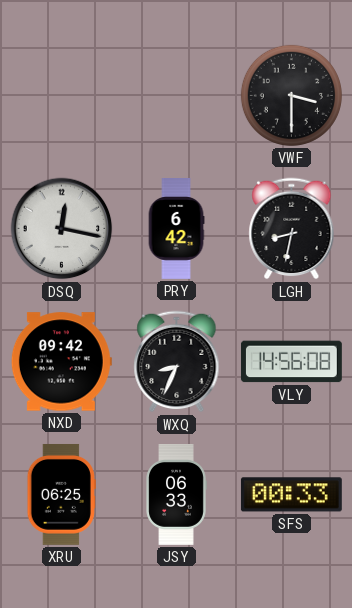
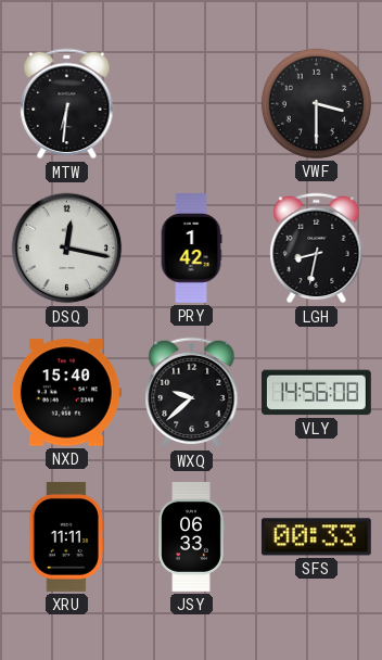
MTW: none -> 6:31 (67, 104)
PRY: 6:42 -> 1:42 (191, 249)
NXD: 09:42 -> 15:40 (66, 393)
WXQ: 8:34 -> 9:38 (192, 393)
XRU: 06:25 -> 11:11 (66, 536)
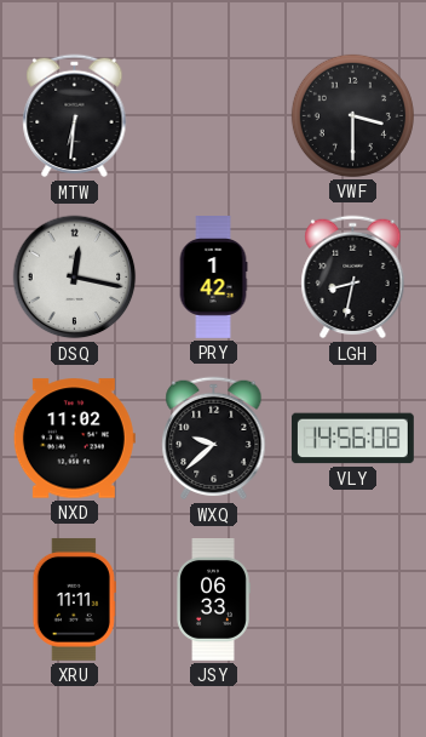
NXD: 15:40 -> 11:02 (74, 439)
SFS: 00:33 -> none (316, 537)
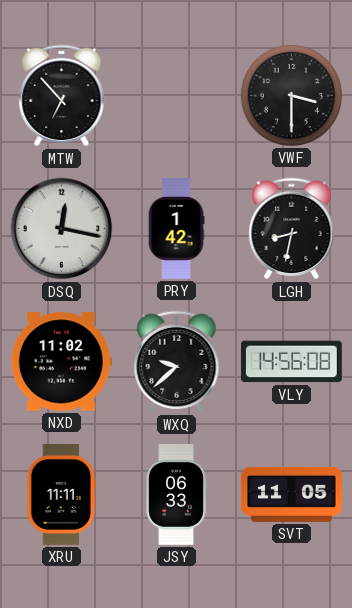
MTW: 6:31 -> 6:53 (62, 96)
SVT: none -> 11:05 (291, 494)
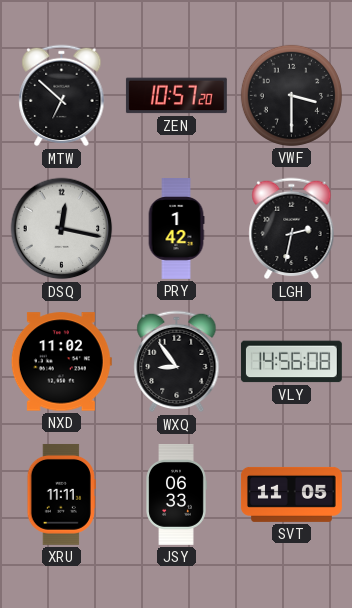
MTW: 6:53 -> 6:52 (62, 96)
ZEN: none -> 10:57 (176, 96)
LGH: 8:32 -> 2:32 (292, 229)
WXQ: 9:38 -> 8:54 (177, 362)
